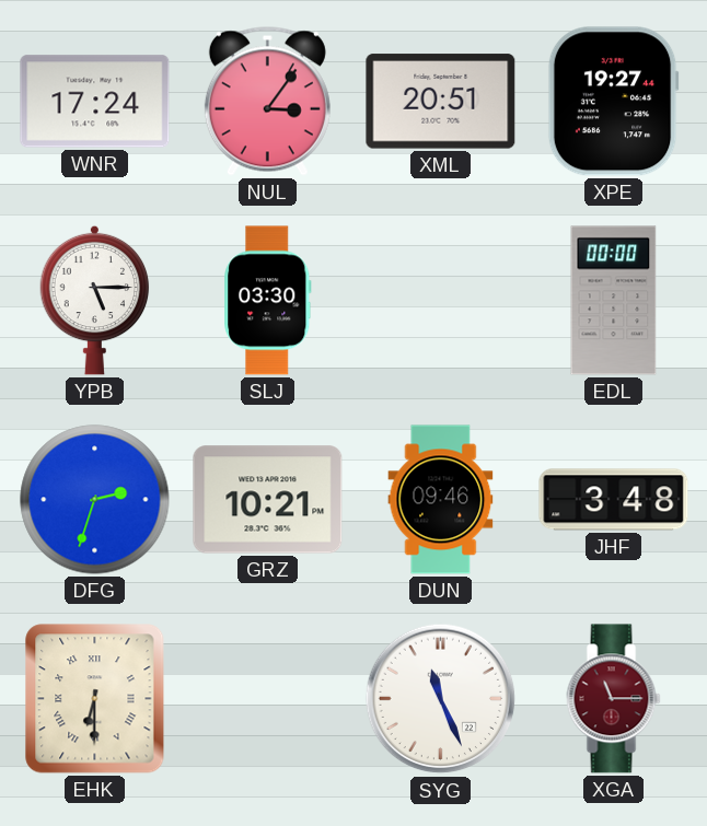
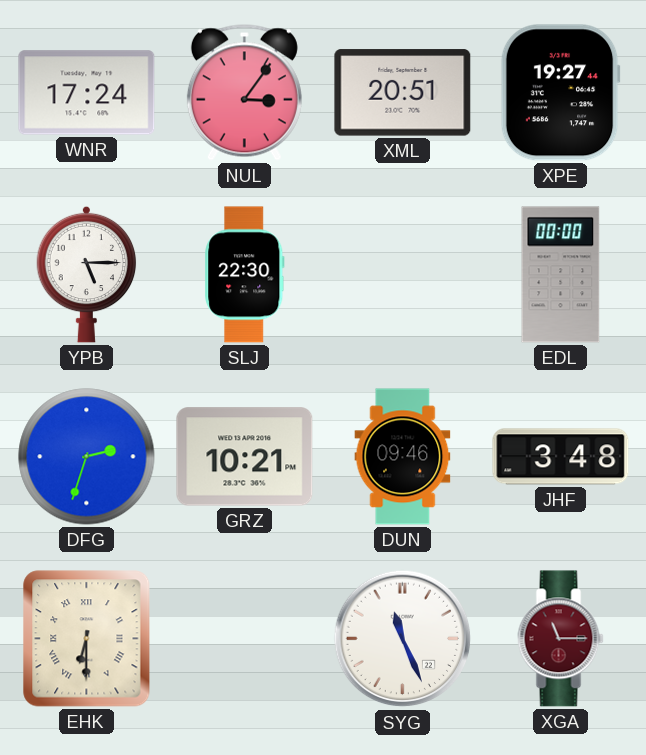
SLJ: 03:30 -> 22:30 (245, 275)
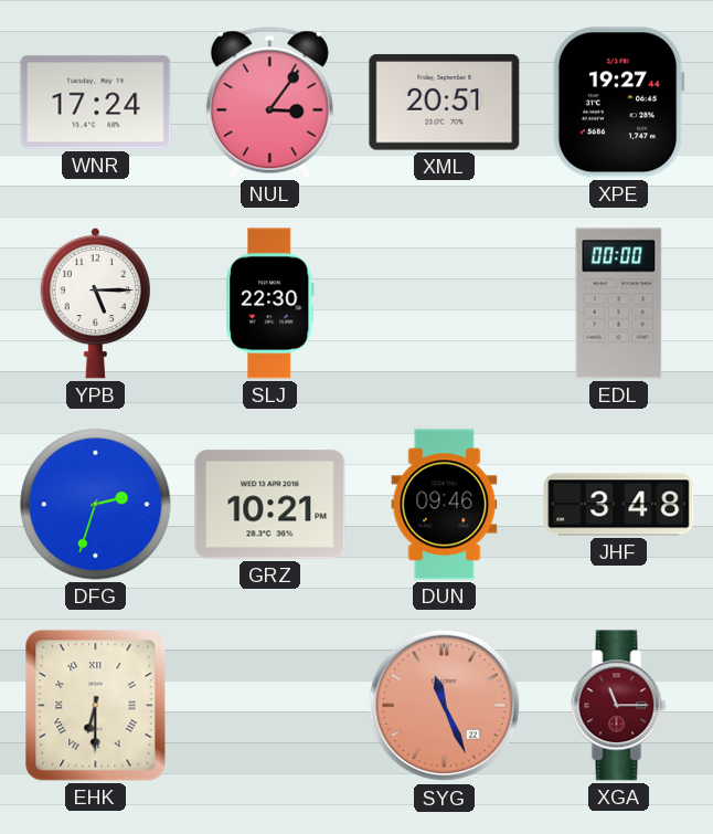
SYG dial: white -> salmon (445, 706)
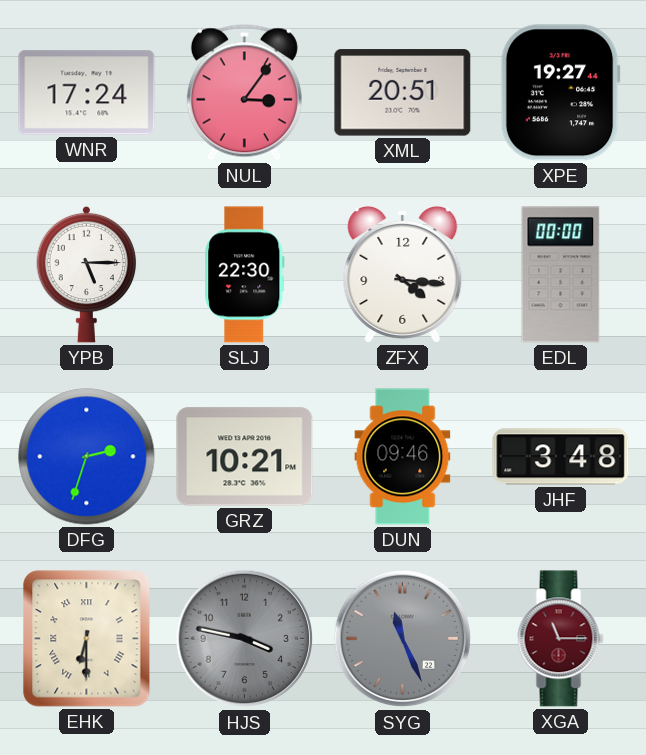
ZFX: none -> 4:16 (403, 274)
HJS: none -> 3:47 (245, 639)
SYG dial: salmon -> grey (403, 639)
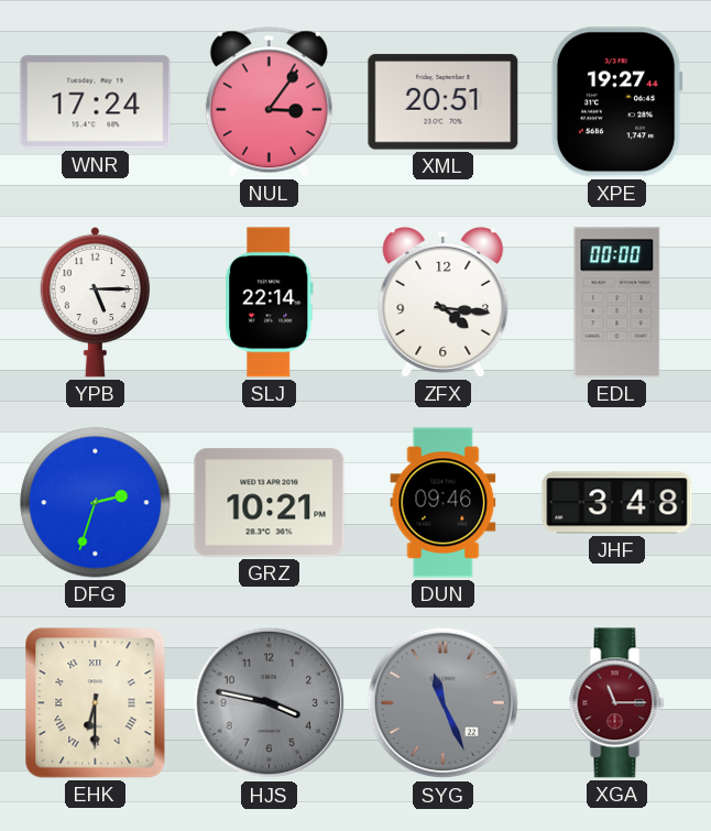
SLJ: 22:30 -> 22:14 (270, 303)
